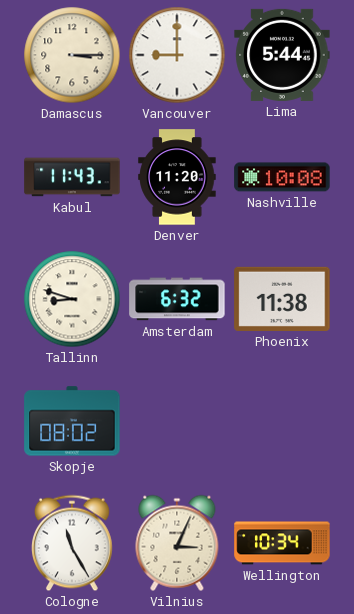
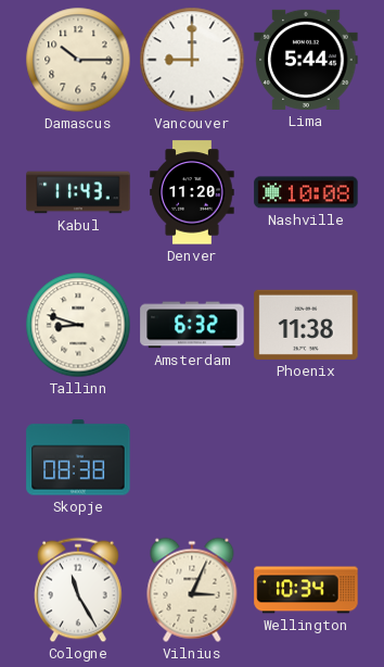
Damascus: 3:15 -> 10:15 (78, 60)
Skopje: 08:02 -> 08:38 (78, 457)
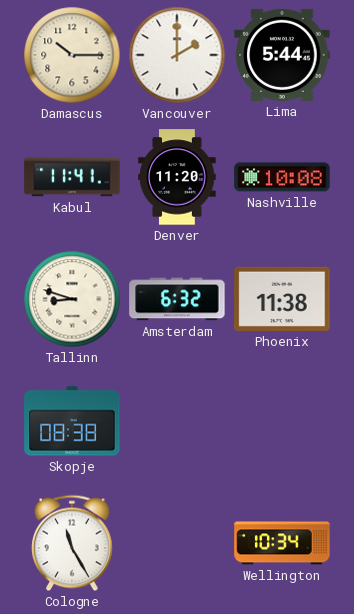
Vancouver: 9:00 -> 2:00 (177, 55)
Kabul: 11:43 -> 11:41 (72, 177)
Vilnius: 3:04 -> none (192, 590)
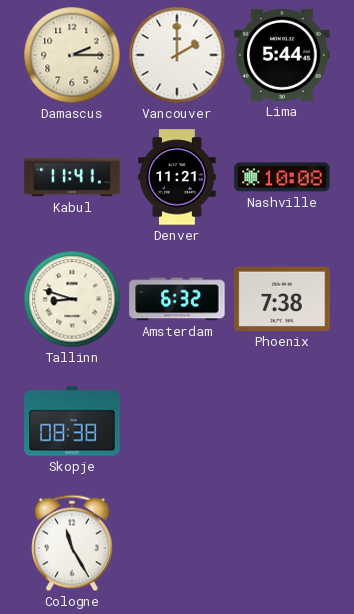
Damascus: 10:15 -> 2:15 (72, 55)
Denver: 11:20 -> 11:21 (177, 177)
Phoenix: 11:38 -> 7:38 (282, 299)
Wellington: 10:34 -> none (282, 543)
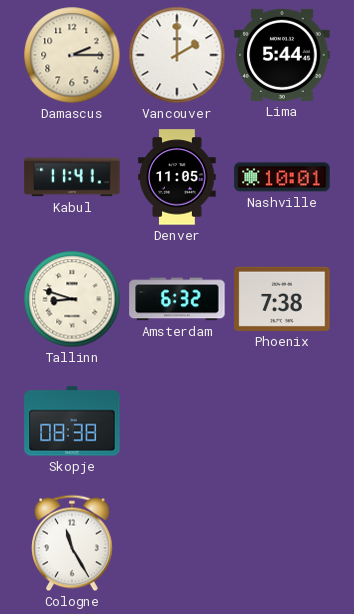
Denver: 11:21 -> 11:05 (177, 177)
Nashville: 10:08 -> 10:01 (282, 177)
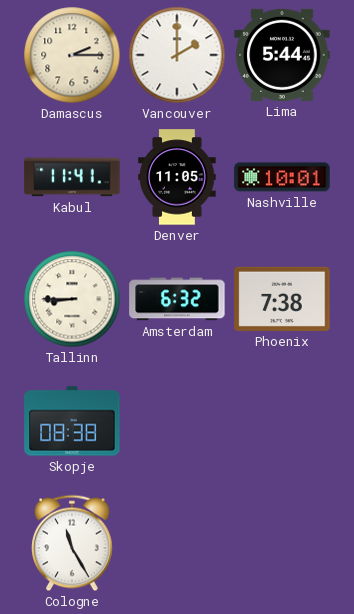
Tallinn: 8:48 -> 8:45 (72, 299)
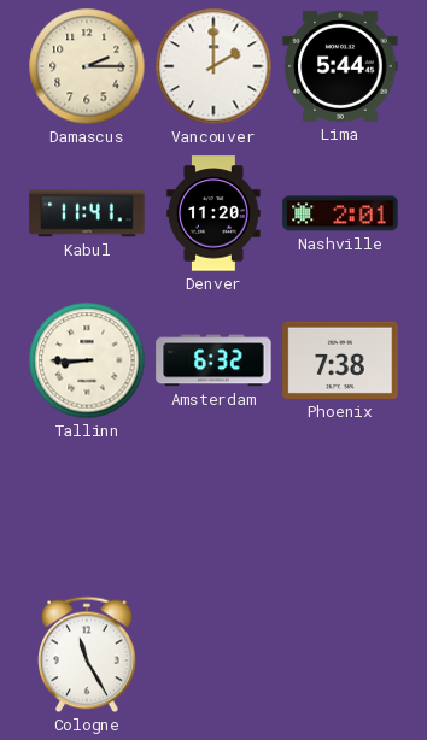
Denver: 11:05 -> 11:20 (213, 213)
Nashville: 10:01 -> 2:01 (340, 213)
Skopje: 08:38 -> none (72, 421)
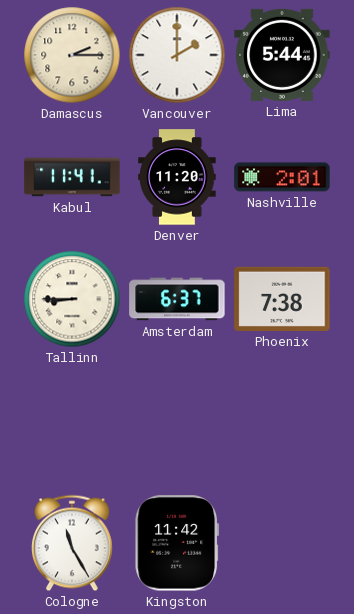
Amsterdam: 6:32 -> 6:37 (177, 299)
Kingston: none -> 11:42 (177, 543)
